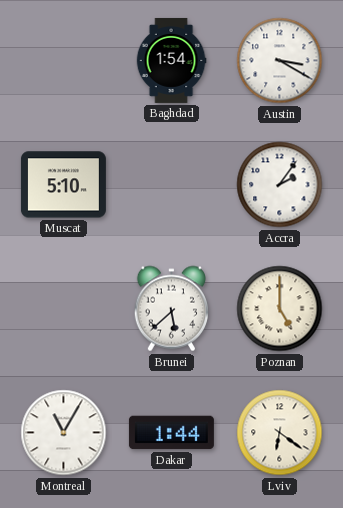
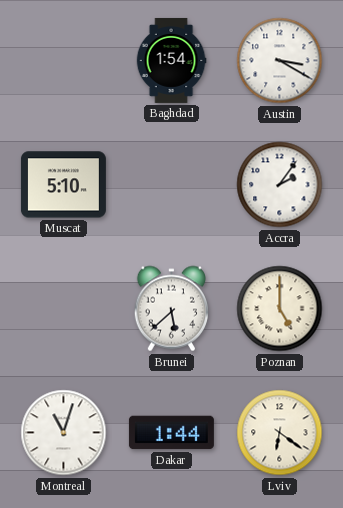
Montreal: 11:05 -> 11:03 (64, 433)
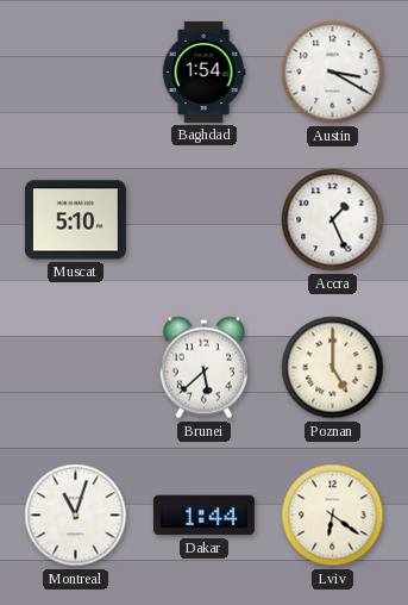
Accra: 2:06 -> 1:26 (333, 220)
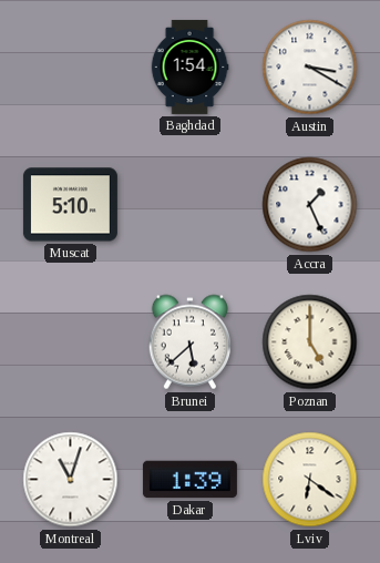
Dakar: 1:44 -> 1:39 (189, 480)
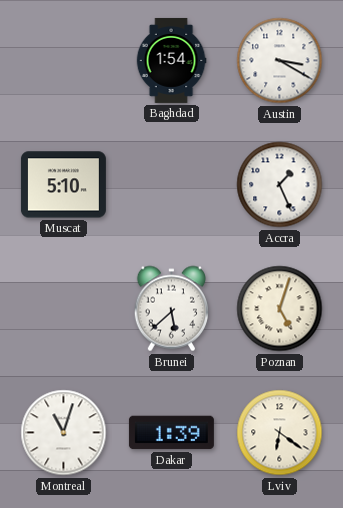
Poznan: 5:00 -> 5:03 (280, 309)
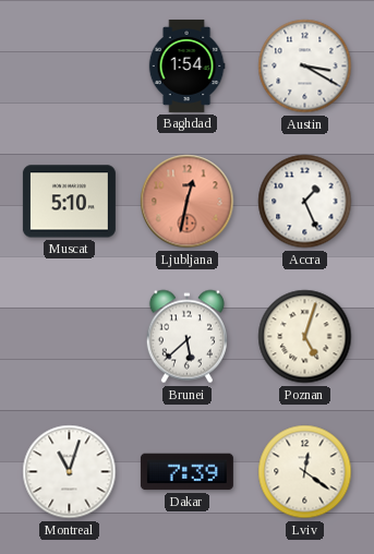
Ljubljana: none -> 12:32 (188, 202)
Dakar: 1:39 -> 7:39 (186, 472)
Lviv: 6:21 -> 12:21 (305, 472)
